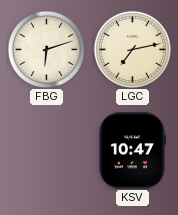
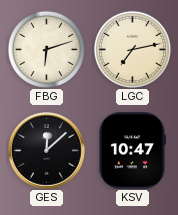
GES: none -> 12:08 (47, 151)
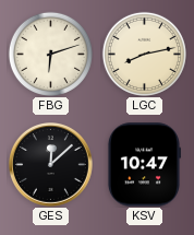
LGC: 7:13 -> 8:13 (144, 54)
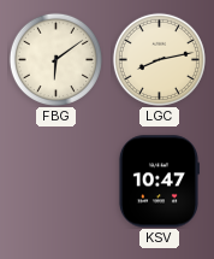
FBG: 6:12 -> 6:09 (55, 59)
GES: 12:08 -> none (51, 165)
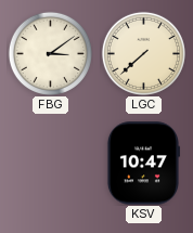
FBG: 6:09 -> 3:09 (50, 53)
LGC: 8:13 -> 7:38 (143, 53)
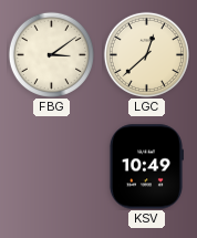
LGC: 7:38 -> 12:38 (146, 54)
KSV: 10:47 -> 10:49 (146, 167)
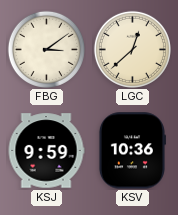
KSJ: none -> 9:59 (46, 151)
KSV: 10:49 -> 10:36 (132, 151)
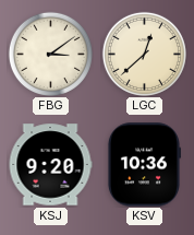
KSJ: 9:59 -> 9:20 (50, 165)
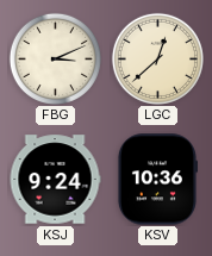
FBG: 3:09 -> 3:11 (55, 58)
KSJ: 9:20 -> 9:24 (55, 180)
